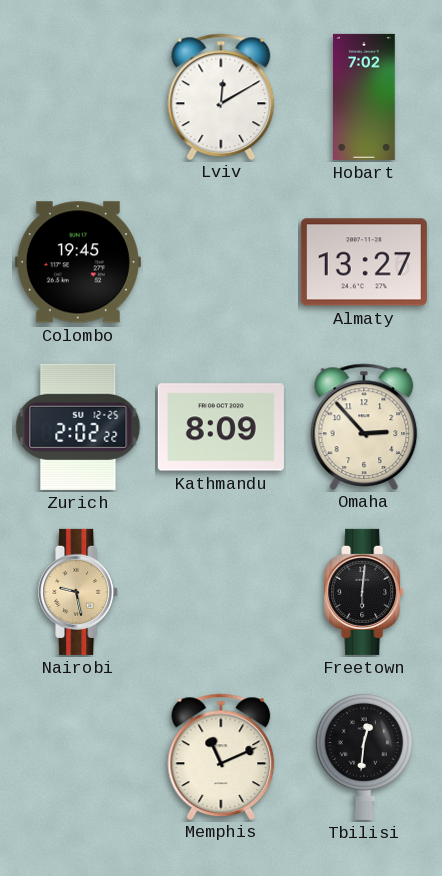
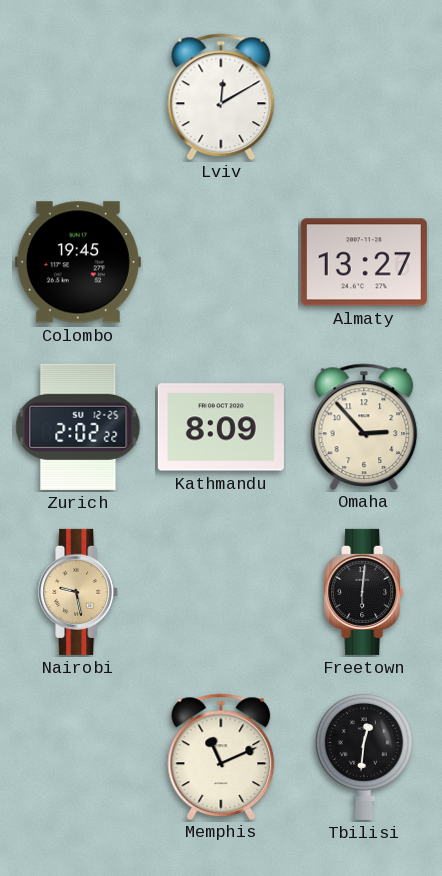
Hobart: 7:02 -> none (365, 97)
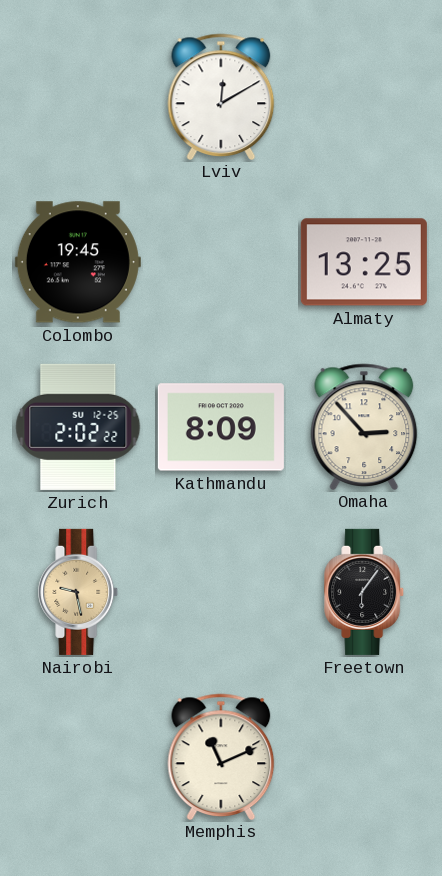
Almaty: 13:27 -> 13:25 (364, 262)
Freetown: 6:01 -> 6:06 (365, 592)
Tbilisi: 12:31 -> none (364, 757)
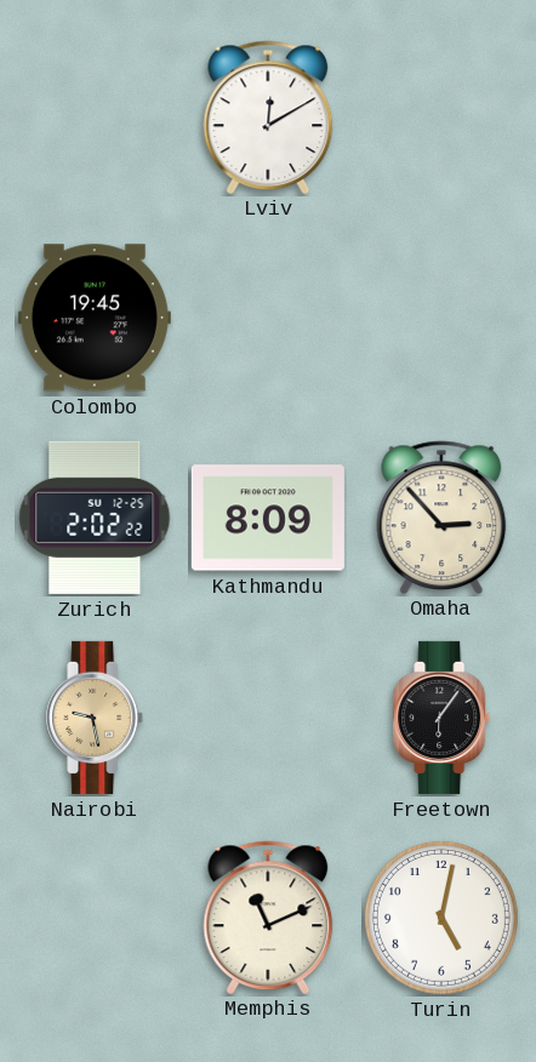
Almaty: 13:25 -> none (364, 262)
Turin: none -> 5:02 (441, 918)
